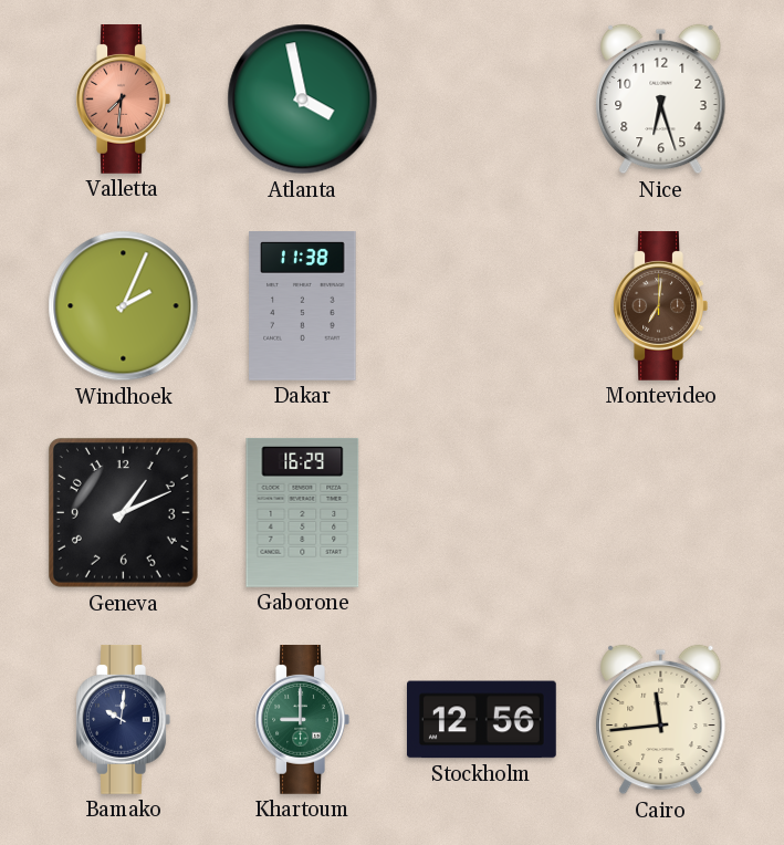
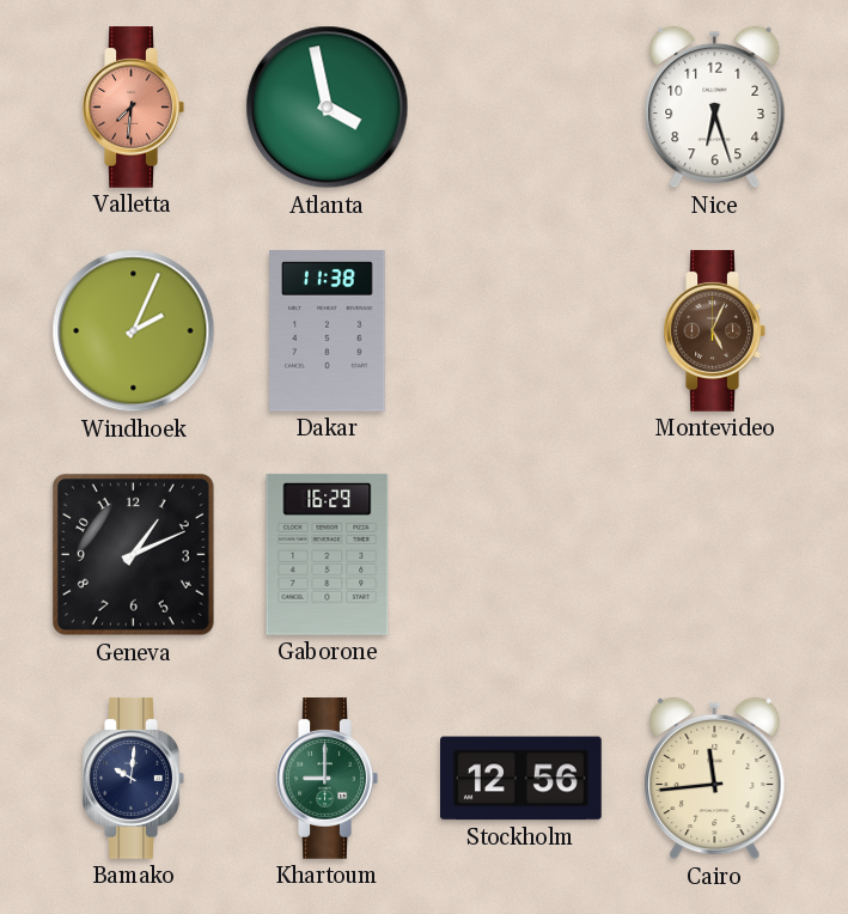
Montevideo: 7:01 -> 5:04 (714, 331)
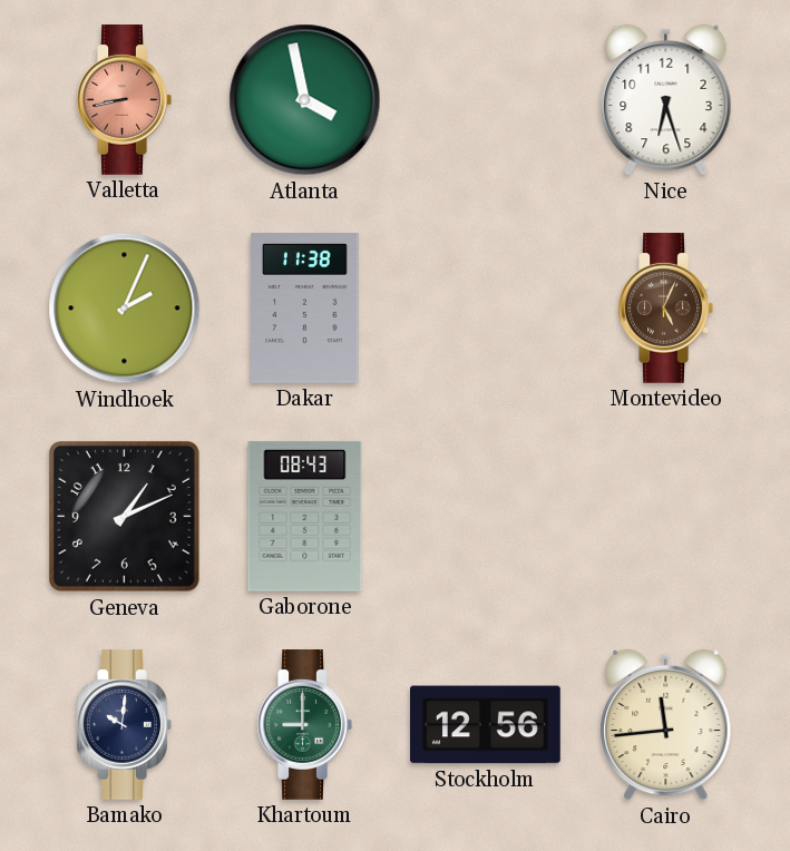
Valletta: 7:31 -> 8:43 (124, 100)
Gaborone: 16:29 -> 08:43 (305, 516)
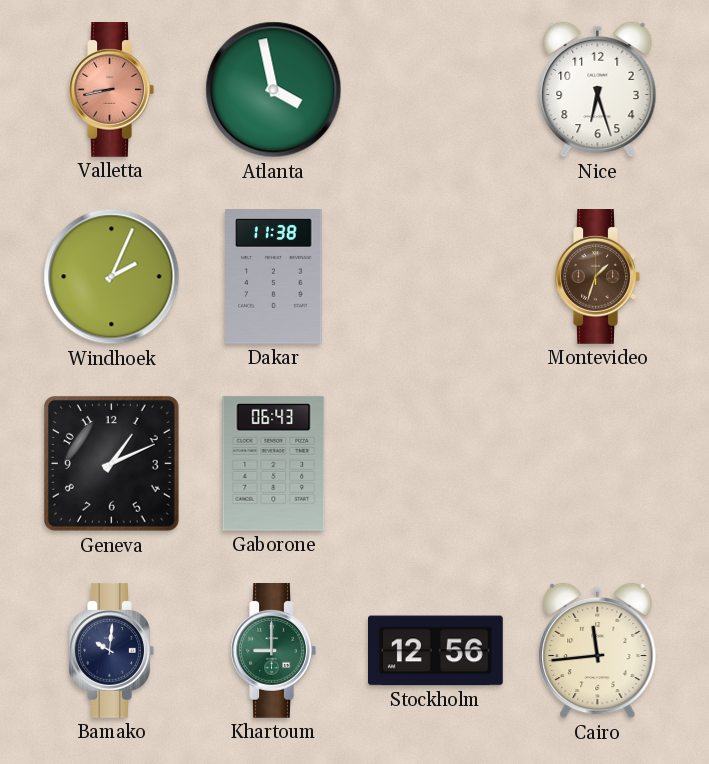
Montevideo: 5:04 -> 1:33 (597, 277)
Gaborone: 08:43 -> 06:43 (274, 463)
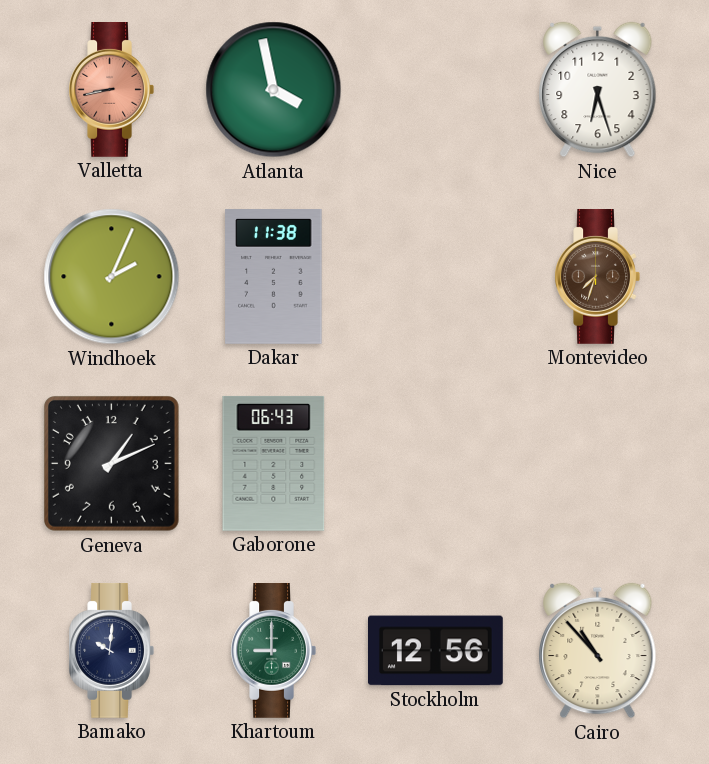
Montevideo: 1:33 -> 7:33 (597, 277)
Cairo: 11:44 -> 10:53 (598, 651)
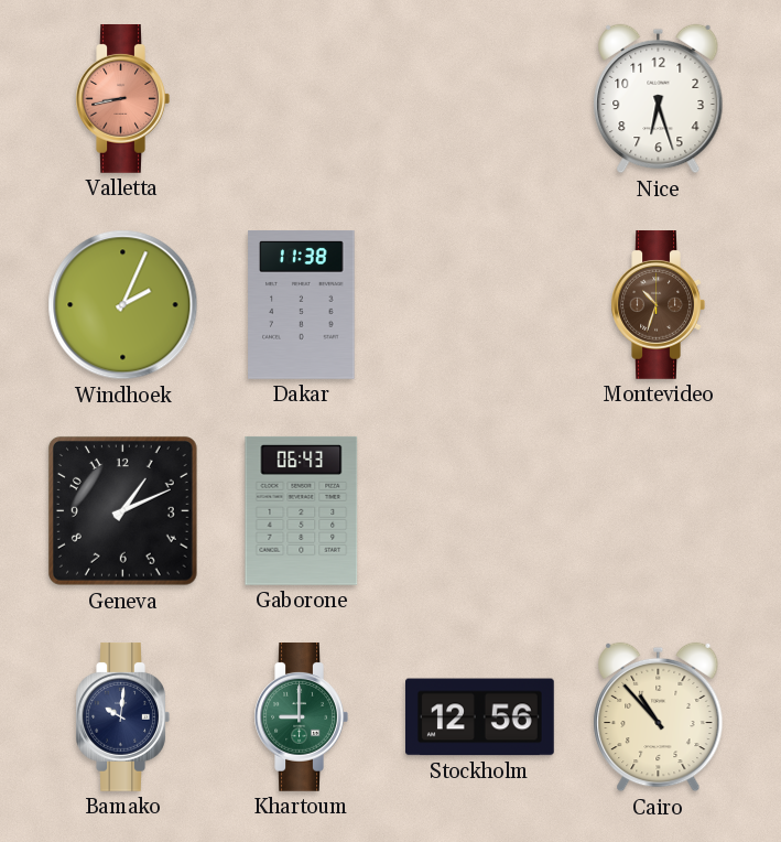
Atlanta: 3:58 -> none (274, 90)
Montevideo: 7:33 -> 10:33 (658, 305)
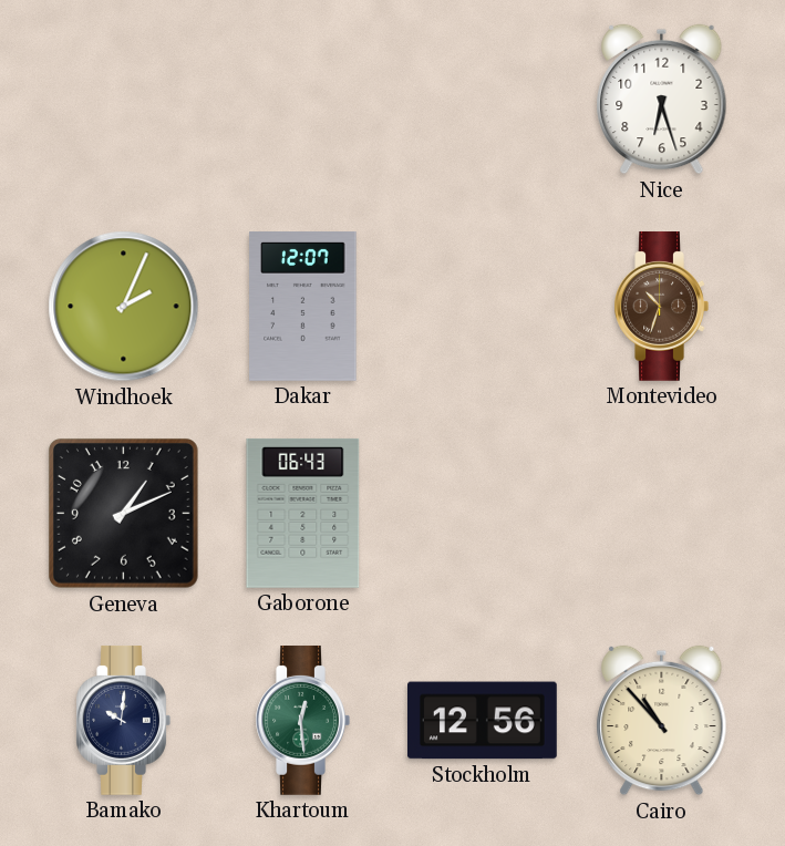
Valletta: 8:43 -> none (122, 99)
Dakar: 11:38 -> 12:07 (303, 307)
Khartoum: 9:00 -> 12:29 (302, 721)
